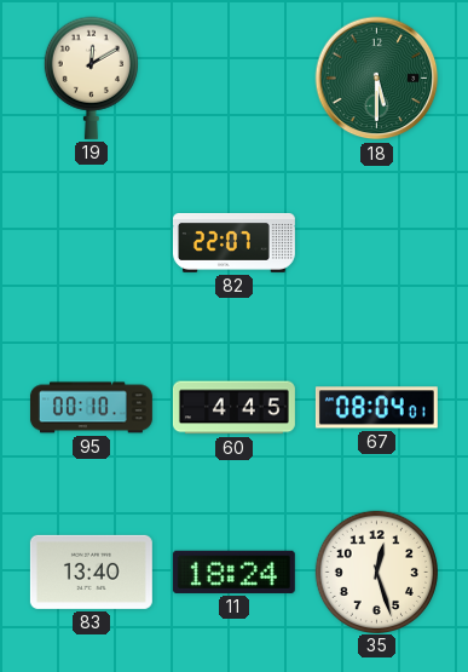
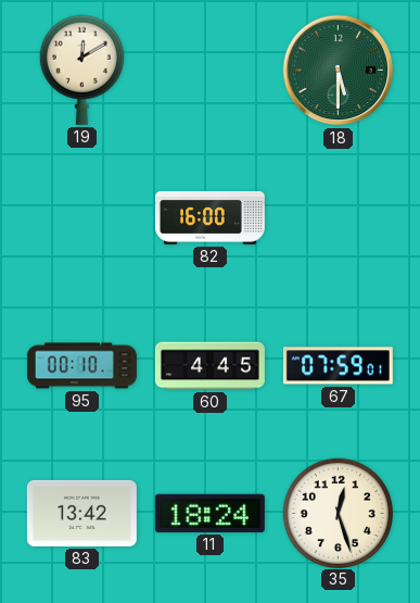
82: 22:07 -> 16:00 (209, 217)
67: 08:04 -> 07:59 (338, 366)
83: 13:40 -> 13:42 (81, 513)
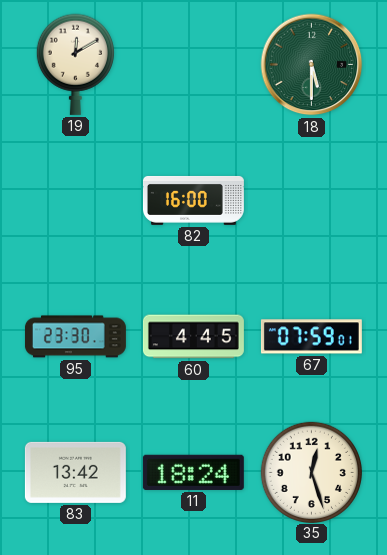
95: 00:10 -> 23:30 (75, 337)
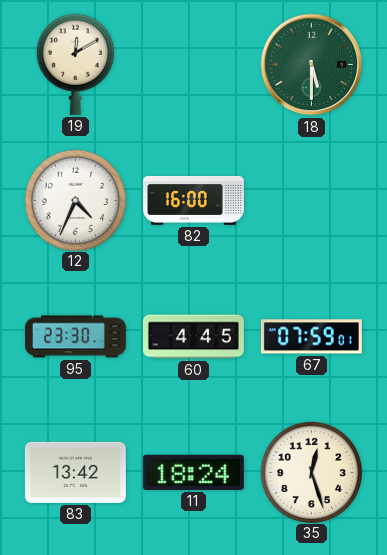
12: none -> 4:34 (75, 200)
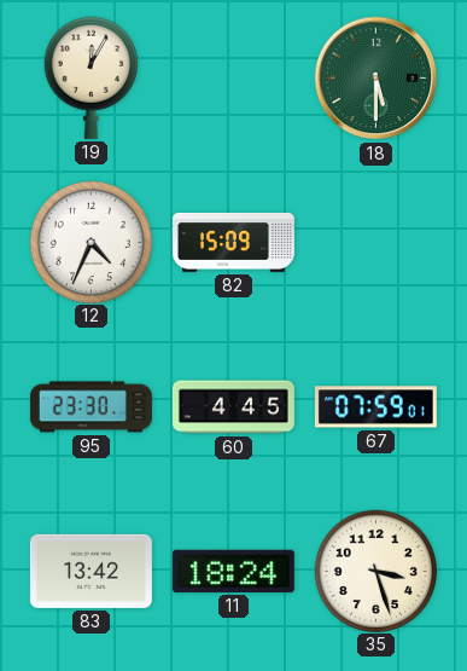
19: 12:10 -> 12:05 (91, 77)
82: 16:00 -> 15:09 (233, 242)
35: 12:27 -> 3:27 (375, 571)
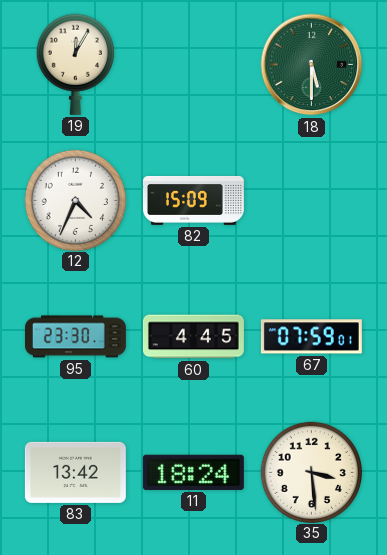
35: 3:27 -> 3:29 (311, 472)
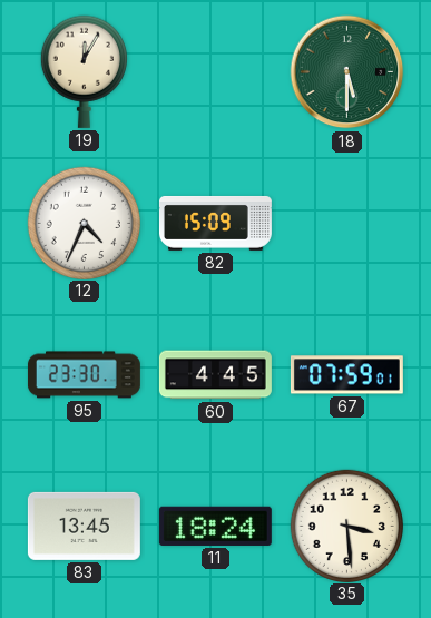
83: 13:42 -> 13:45 (84, 526)
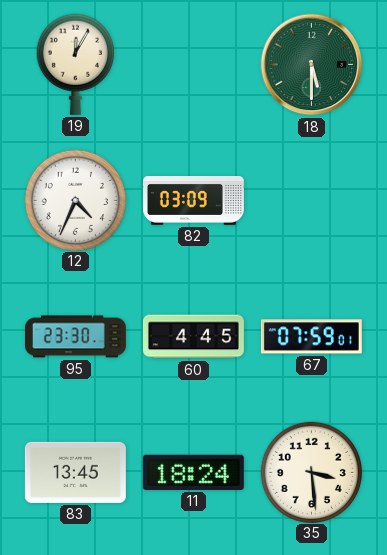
82: 15:09 -> 03:09 (193, 200)
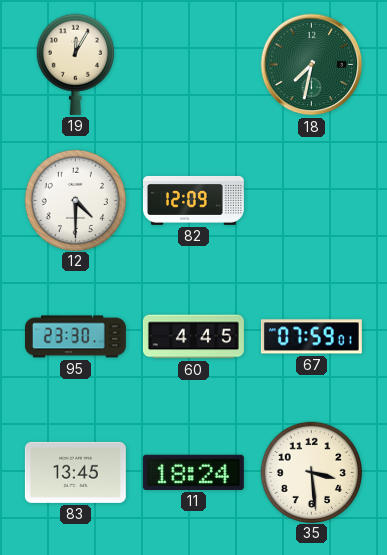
18: 5:30 -> 7:32 (312, 65)
12: 4:34 -> 4:30 (75, 200)
82: 03:09 -> 12:09 (193, 200)
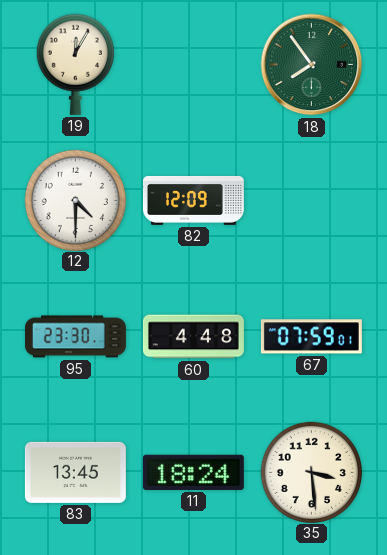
18: 7:32 -> 7:54 (312, 65)
60: 4:45 -> 4:48 (193, 337)
